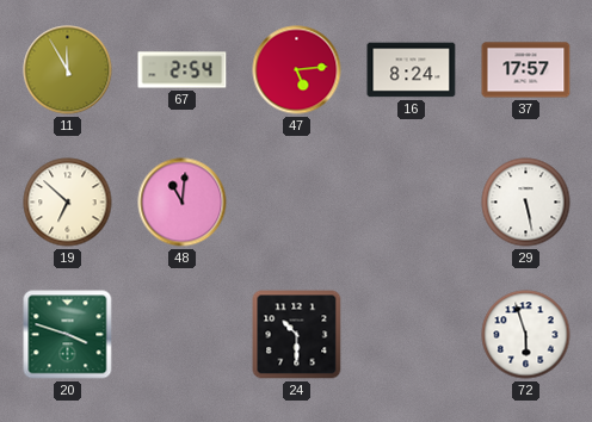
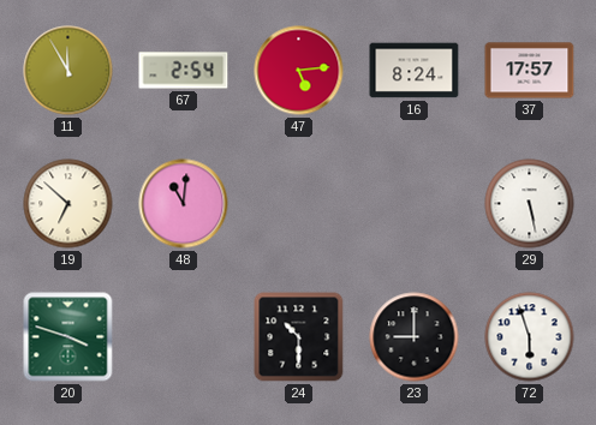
23: none -> 9:00 (415, 337)
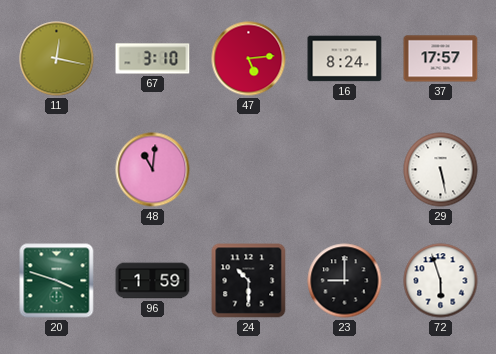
11: 11:55 -> 12:17 (57, 59)
67: 2:54 -> 3:10 (153, 59)
19: 6:52 -> none (68, 204)
96: none -> 1:59 (153, 281)
